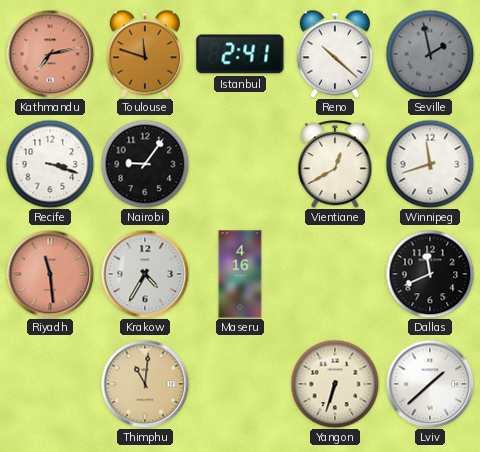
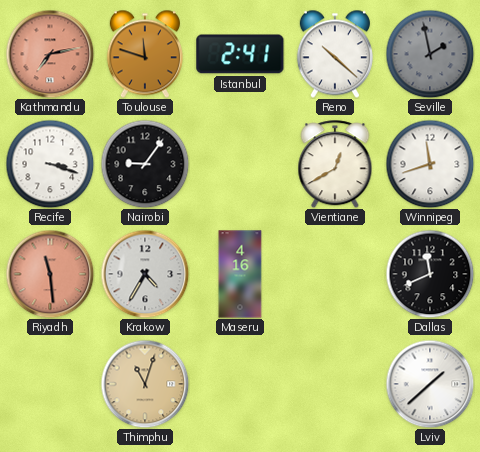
Thimphu: 11:01 -> 11:03 (145, 384)
Yangon: 6:33 -> none (335, 384)
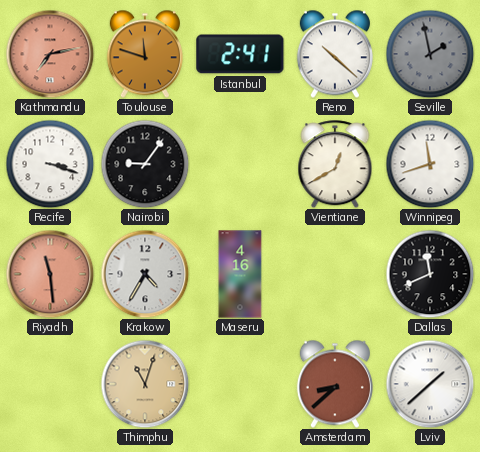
Amsterdam: none -> 8:38 (335, 384)
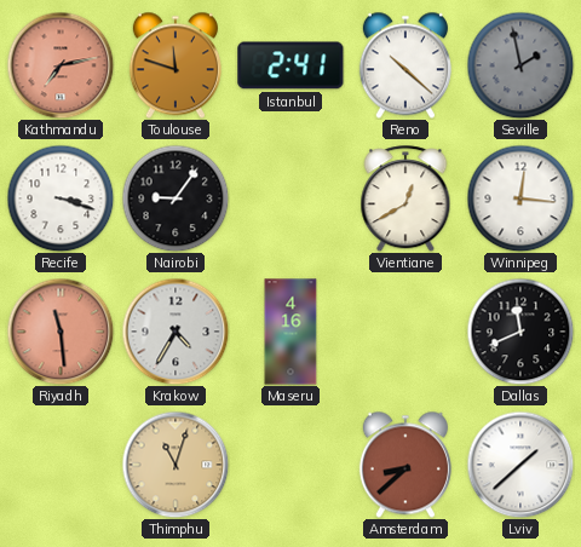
Winnipeg: 11:42 -> 12:16 (520, 198)
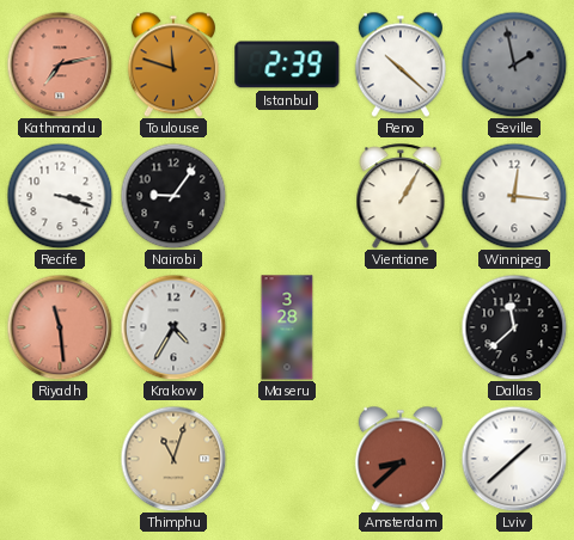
Istanbul: 2:41 -> 2:39 (287, 65)
Vientiane: 12:40 -> 1:05 (401, 196)
Maseru: 4:16 -> 3:28 (287, 327)
Dallas: 11:41 -> 11:38 (514, 327)
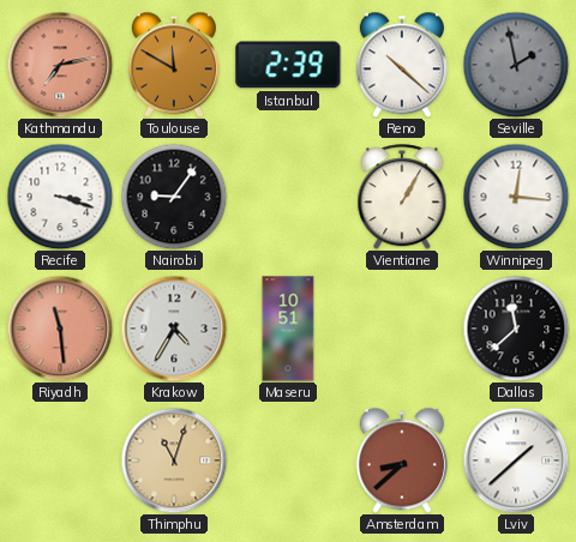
Toulouse: 11:48 -> 11:50 (174, 65)
Maseru: 3:28 -> 10:51 (288, 329)
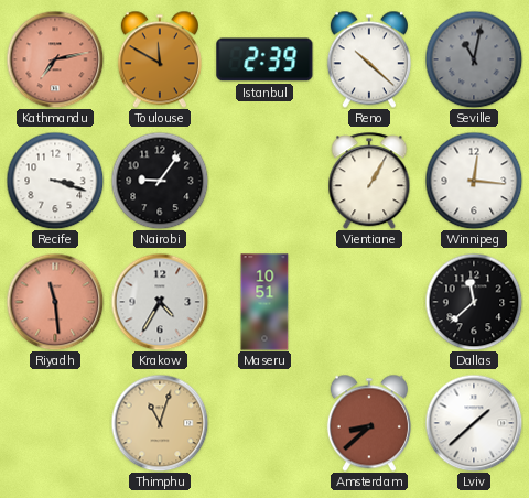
Seville: 1:58 -> 11:02 (474, 59)
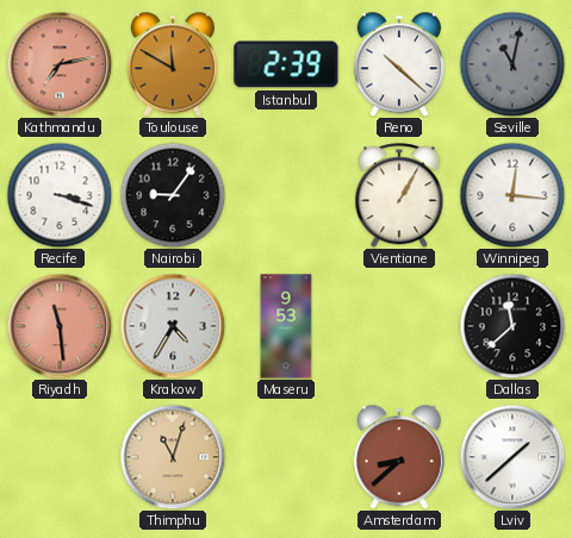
Maseru: 10:51 -> 9:53 (286, 326)
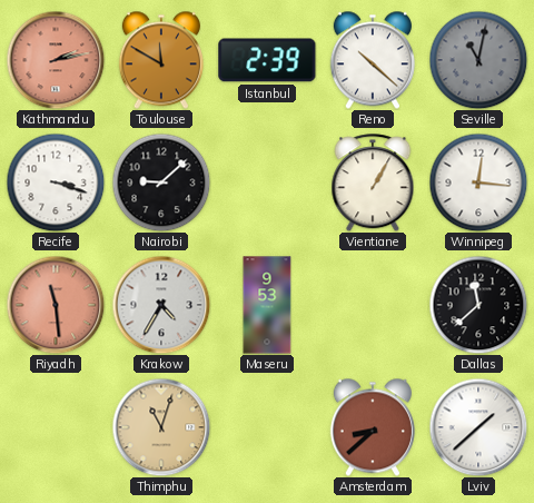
Kathmandu: 7:13 -> 2:13 (56, 60)
Nairobi: 9:06 -> 9:08 (161, 183)
